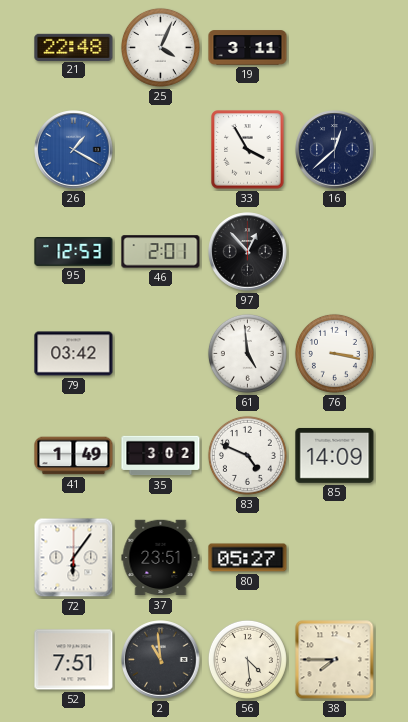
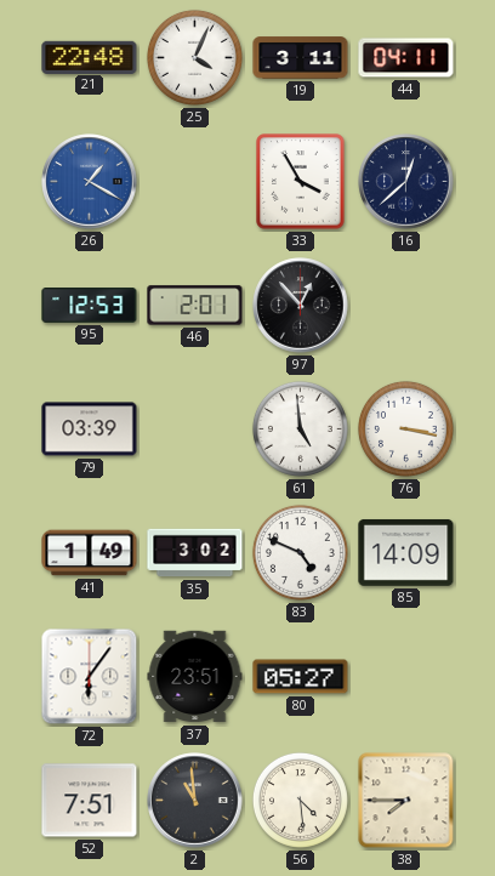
44: none -> 04:11 (406, 58)
79: 03:42 -> 03:39 (90, 430)
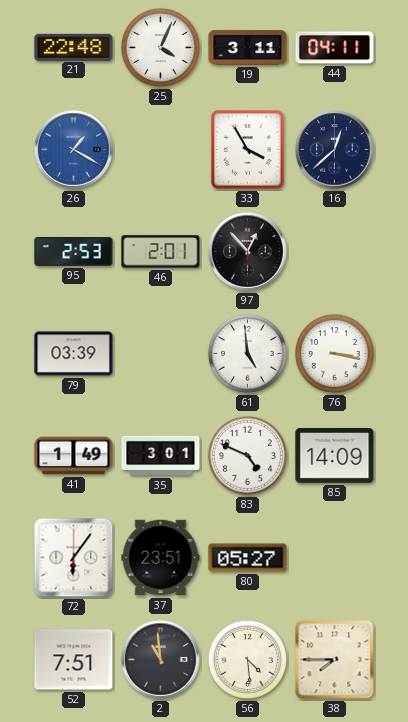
95: 12:53 -> 2:53 (74, 252)
35: 3:02 -> 3:01 (161, 456)
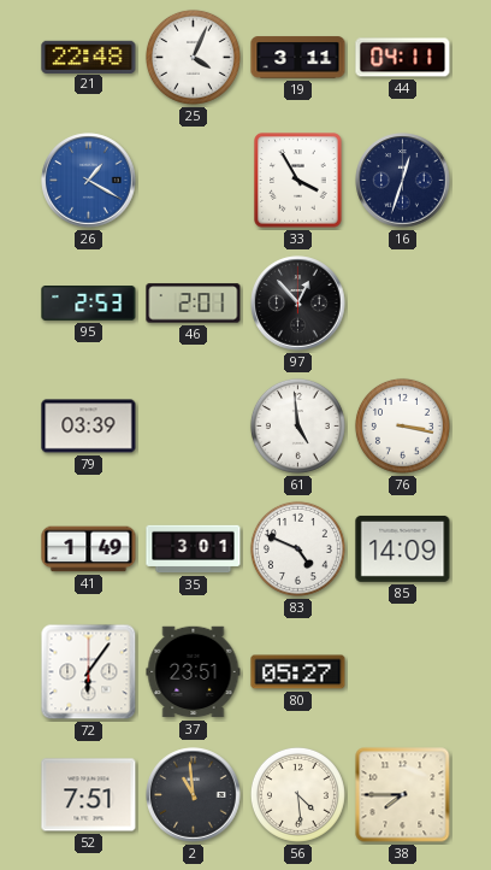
16: 12:38 -> 12:33 (403, 181)
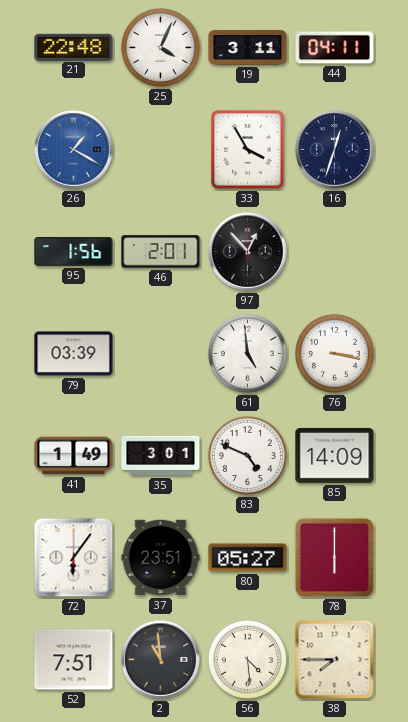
95: 2:53 -> 1:56 (74, 252)
78: none -> 6:00 (334, 557)
